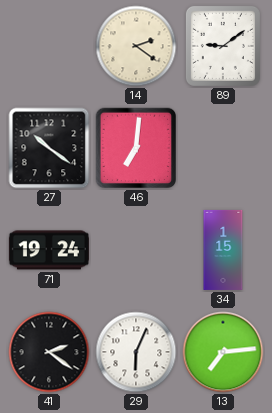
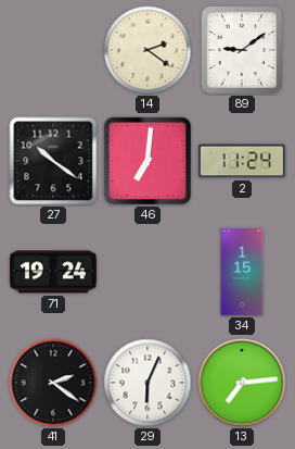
2: none -> 11:24 (242, 161)
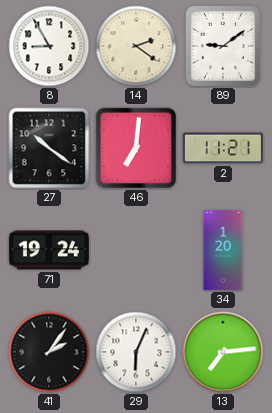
8: none -> 8:55 (49, 46)
2: 11:24 -> 11:21 (223, 148)
34: 1:15 -> 1:20 (223, 250)
41: 2:21 -> 2:06 (49, 352)
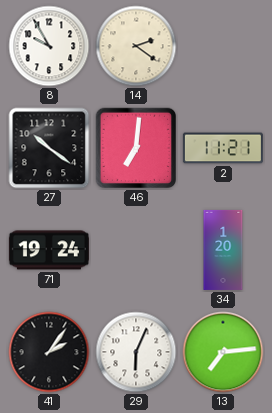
8: 8:55 -> 9:55 (49, 46)
89: 9:09 -> none (223, 46)
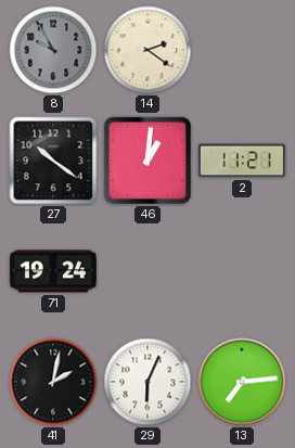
8 dial: white -> grey (53, 50)
46: 7:01 -> 1:01 (147, 161)
34: 1:20 -> none (223, 250)
41: 2:06 -> 2:02 (53, 382)
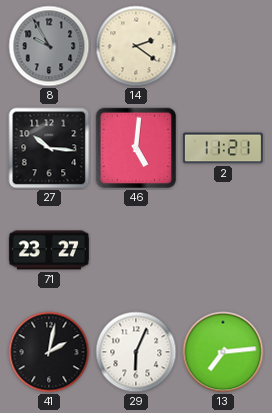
27: 10:21 -> 10:16 (49, 148)
46: 1:01 -> 5:01 (136, 148)
71: 19:24 -> 23:27 (49, 250)
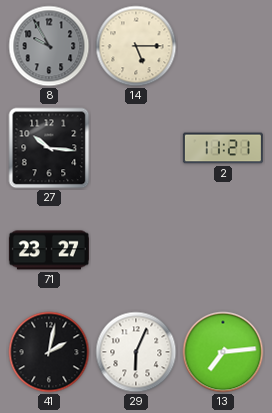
14: 2:21 -> 5:15 (136, 46)
46: 5:01 -> none (136, 148)
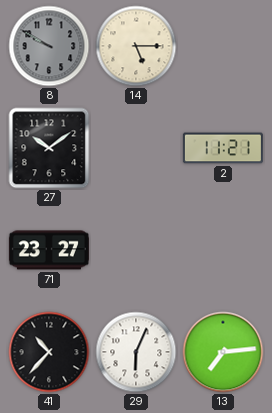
8: 9:55 -> 9:50 (49, 46)
27: 10:16 -> 10:09 (49, 148)
41: 2:02 -> 10:37 (49, 352)
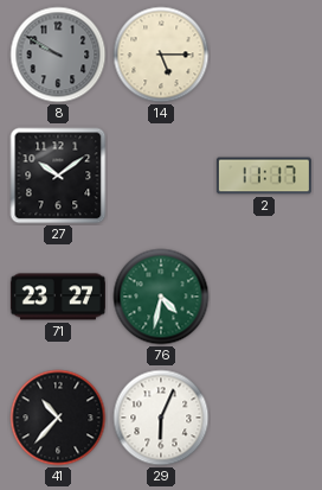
2: 11:21 -> 11:17 (264, 176)
76: none -> 4:32 (161, 297)
13: 7:14 -> none (223, 352)
